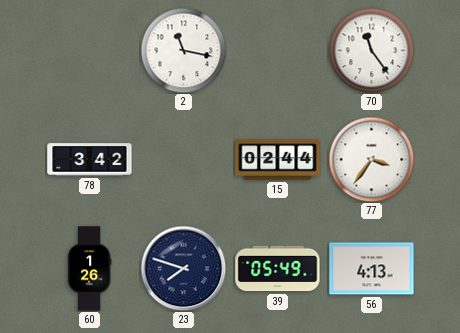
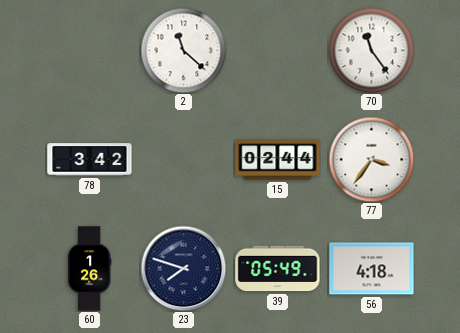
2: 11:17 -> 11:22 (183, 50)
56: 4:13 -> 4:18 (372, 269)
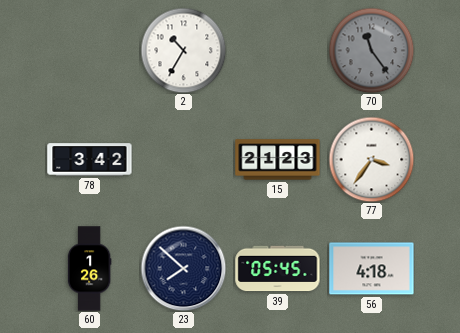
2: 11:22 -> 10:35 (183, 50)
70 dial: white -> grey (371, 50)
15: 02:44 -> 21:23 (278, 160)
23: 7:48 -> 7:52 (183, 268)
39: 05:49 -> 05:45 (278, 269)
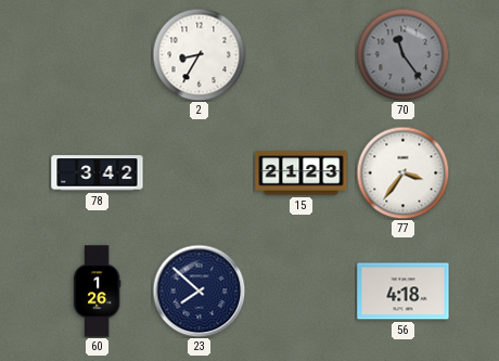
2: 10:35 -> 8:35 (199, 54)
39: 05:45 -> none (278, 269)
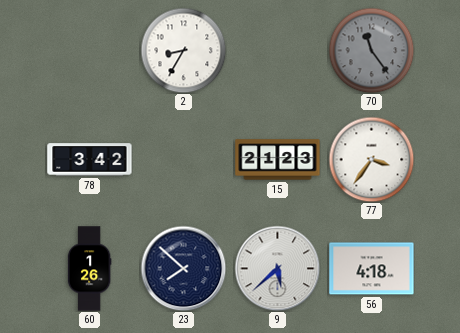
9: none -> 5:38 (277, 268)
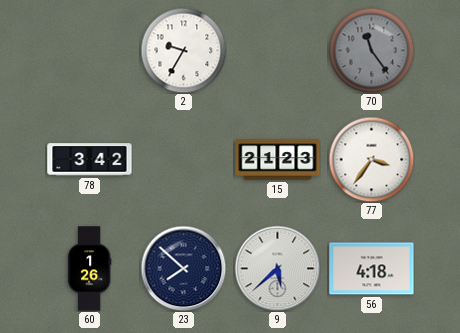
2: 8:35 -> 9:35 (183, 50)
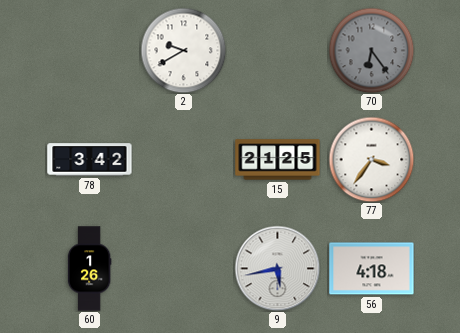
2: 9:35 -> 9:40 (183, 50)
70: 11:24 -> 6:24 (371, 50)
15: 21:23 -> 21:25 (278, 160)
23: 7:52 -> none (183, 268)
9: 5:38 -> 5:43 (277, 268)
